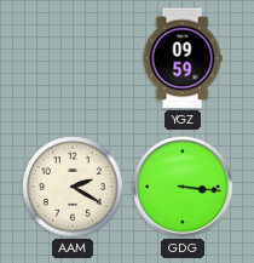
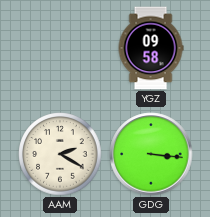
YGZ: 09:59 -> 09:58 (151, 48)
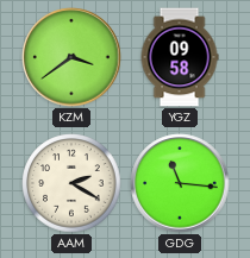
KZM: none -> 3:39 (71, 57)
GDG: 3:16 -> 11:16 (180, 183)
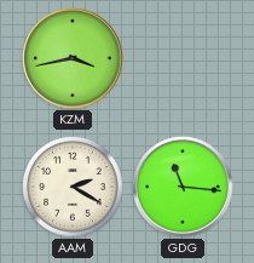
KZM: 3:39 -> 3:43 (73, 58)
YGZ: 09:58 -> none (180, 57)
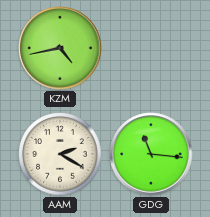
KZM: 3:43 -> 4:43 (60, 48)
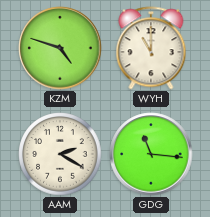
KZM: 4:43 -> 4:48 (60, 48)
WYH: none -> 11:00 (151, 48)
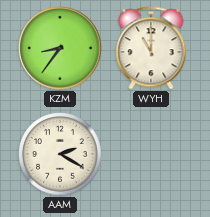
KZM: 4:48 -> 8:36 (60, 48)
GDG: 11:16 -> none (151, 154)
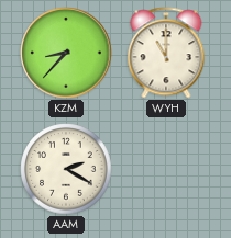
KZM: 8:36 -> 8:37 (66, 53)
